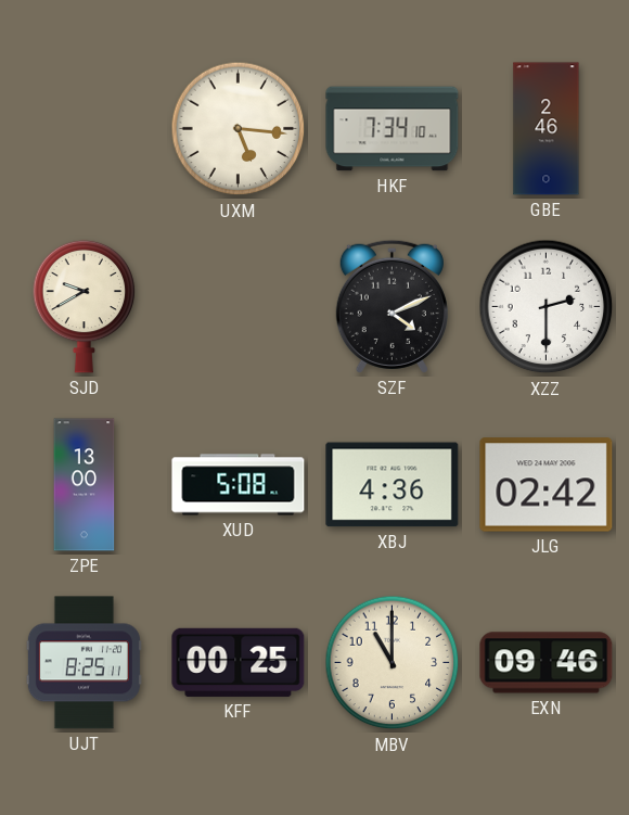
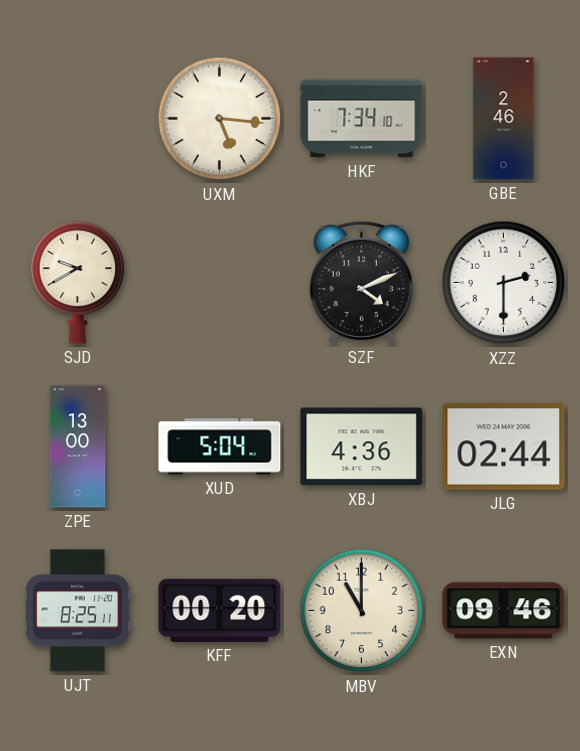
XUD: 5:08 -> 5:04 (220, 447)
JLG: 02:42 -> 02:44 (504, 447)
KFF: 00:25 -> 00:20 (220, 610)
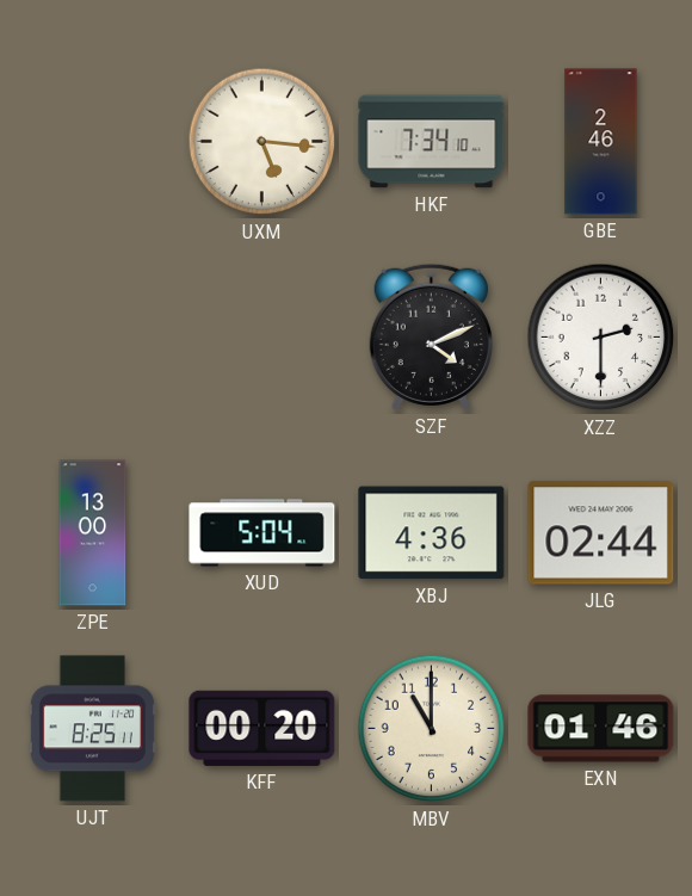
SJD: 9:40 -> none (78, 282)
EXN: 09:46 -> 01:46 (601, 729)
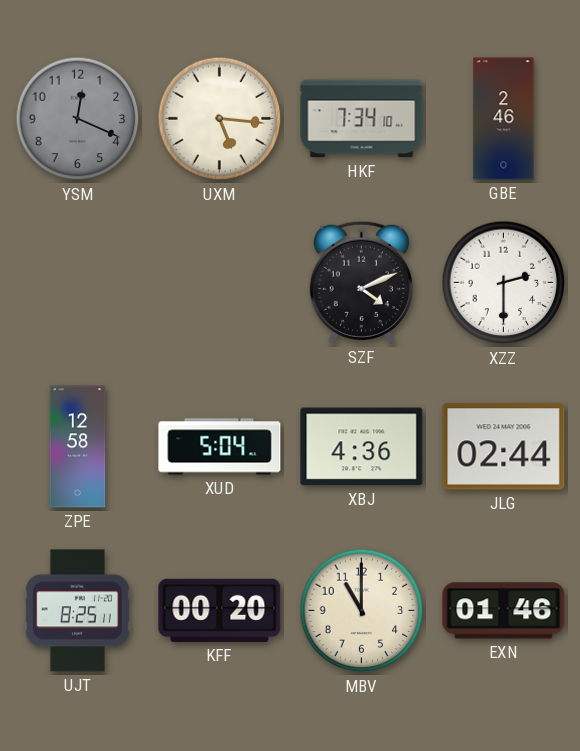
YSM: none -> 12:19 (78, 119)
ZPE: 13:00 -> 12:58 (78, 447)
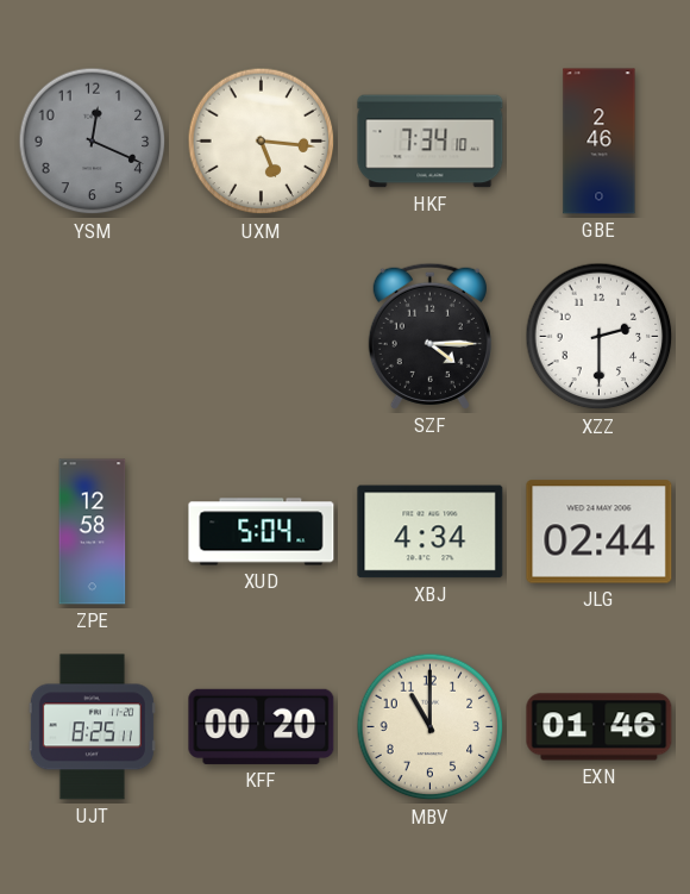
SZF: 4:11 -> 4:15 (429, 336)
XBJ: 4:36 -> 4:34 (431, 532)
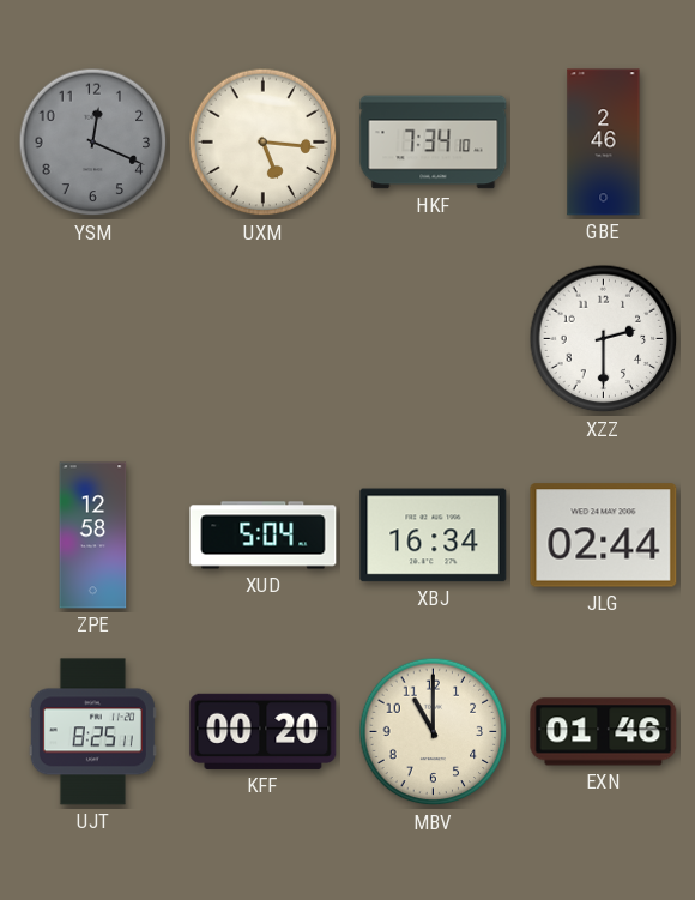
SZF: 4:15 -> none (429, 336)
XBJ: 4:34 -> 16:34 (434, 536)
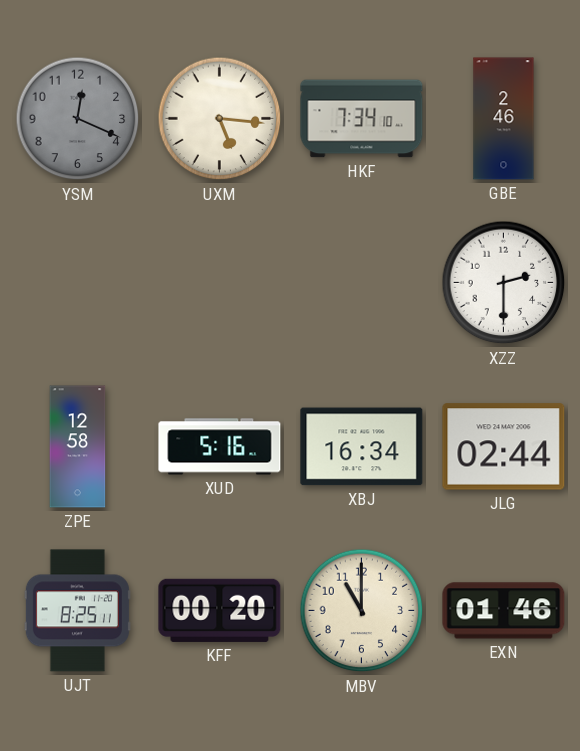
XUD: 5:04 -> 5:16 (220, 447)
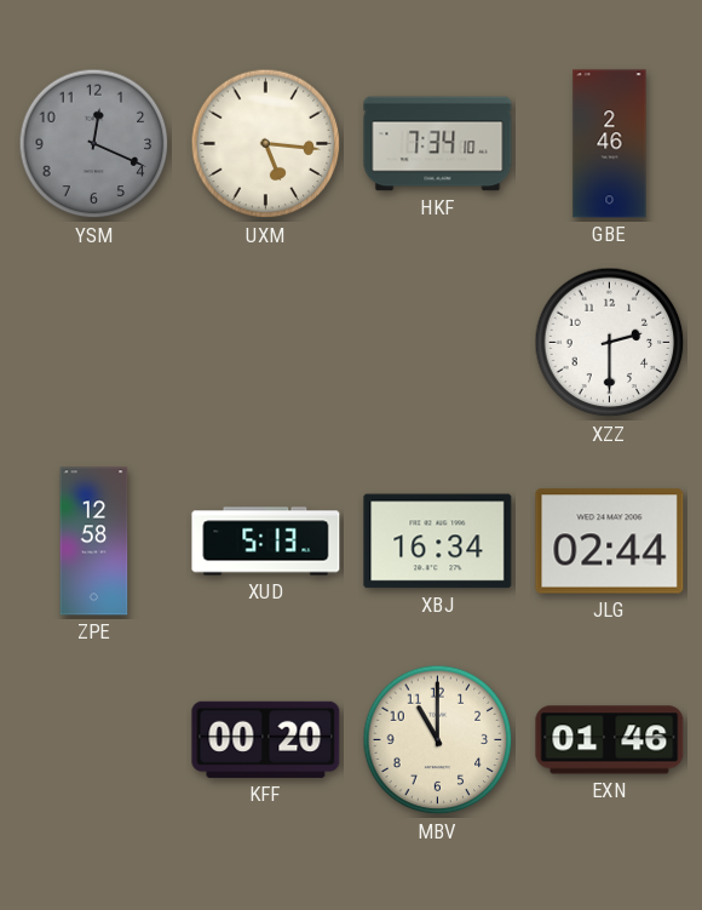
XUD: 5:16 -> 5:13 (266, 542)
UJT: 8:25 -> none (77, 611)
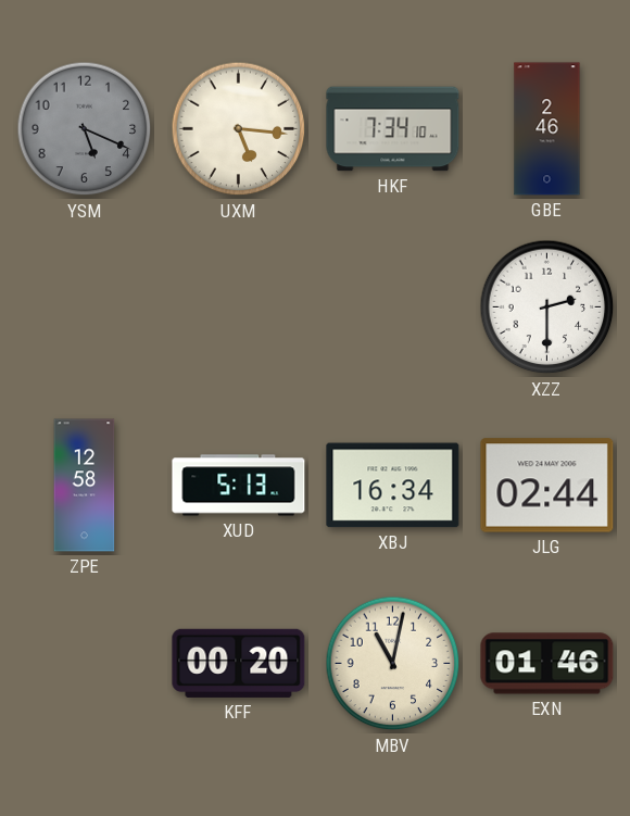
YSM: 12:19 -> 5:19 (85, 129)
MBV: 11:00 -> 11:02 (393, 664)
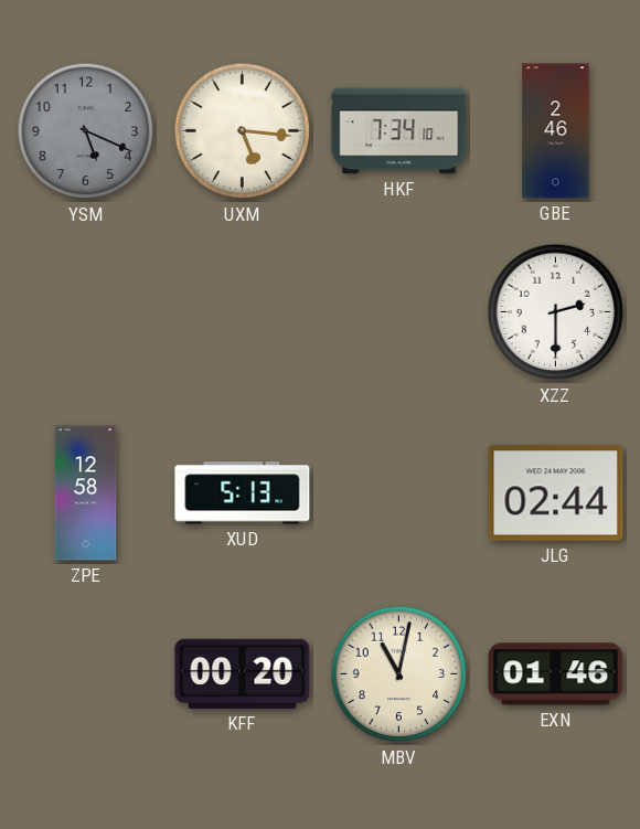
XBJ: 16:34 -> none (393, 486)
